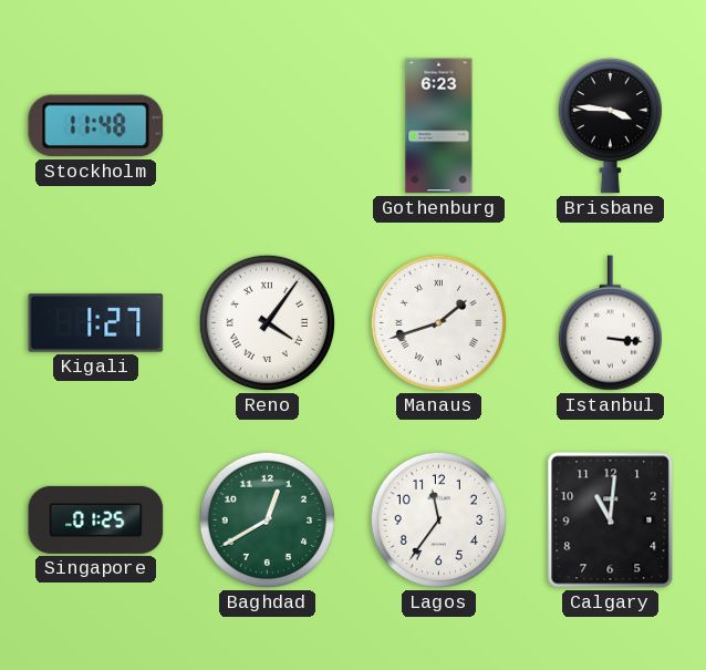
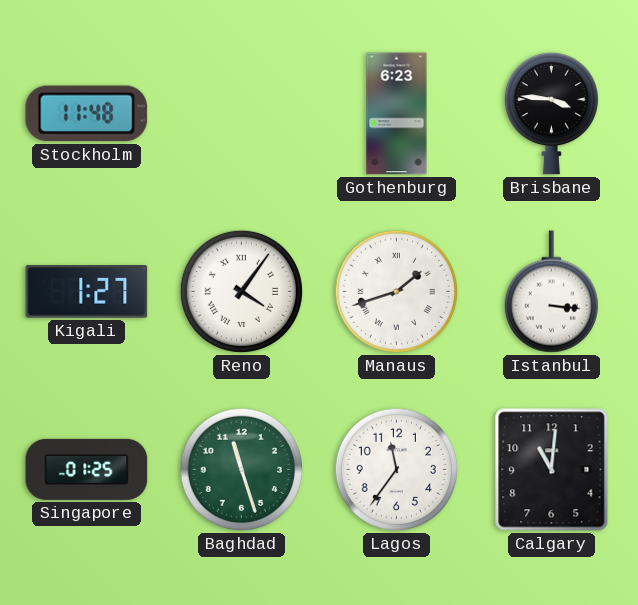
Baghdad: 12:40 -> 11:27 (241, 469)
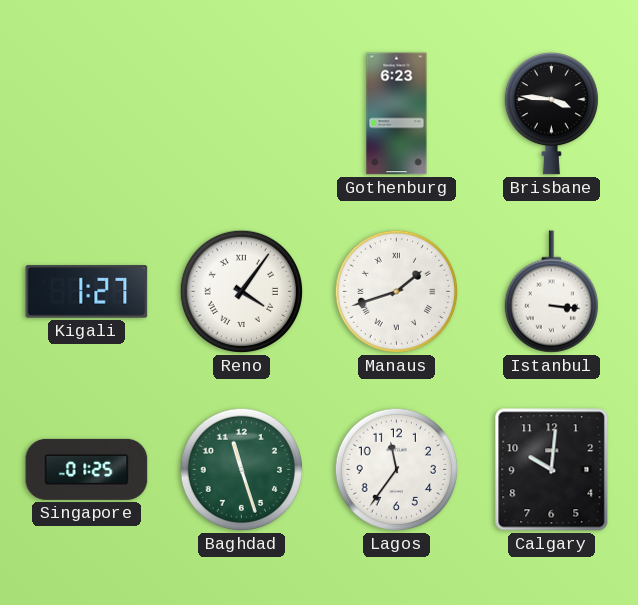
Stockholm: 11:48 -> none (87, 114)
Calgary: 11:01 -> 10:01 (552, 470)
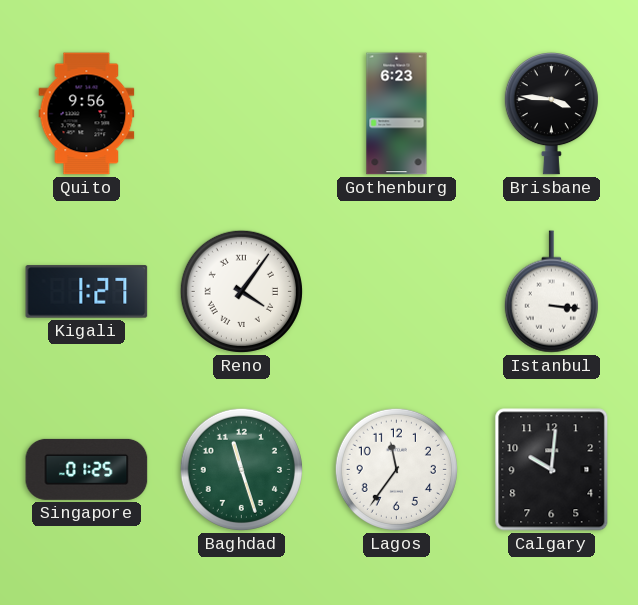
Quito: none -> 9:56 (87, 114)
Manaus: 1:42 -> none (396, 291)
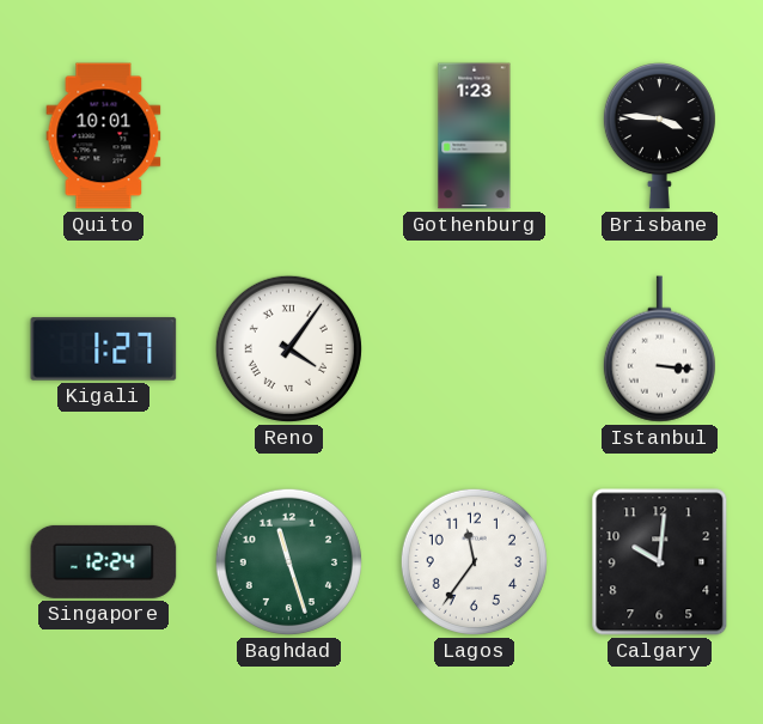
Quito: 9:56 -> 10:01 (104, 136)
Gothenburg: 6:23 -> 1:23 (475, 136)
Singapore: 01:25 -> 12:24 (104, 561)
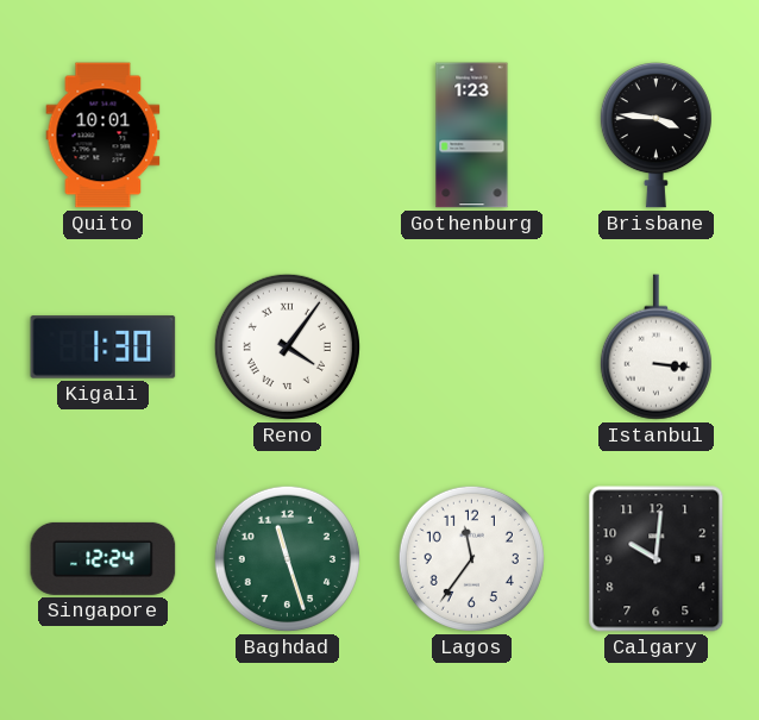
Kigali: 1:27 -> 1:30 (103, 348)
